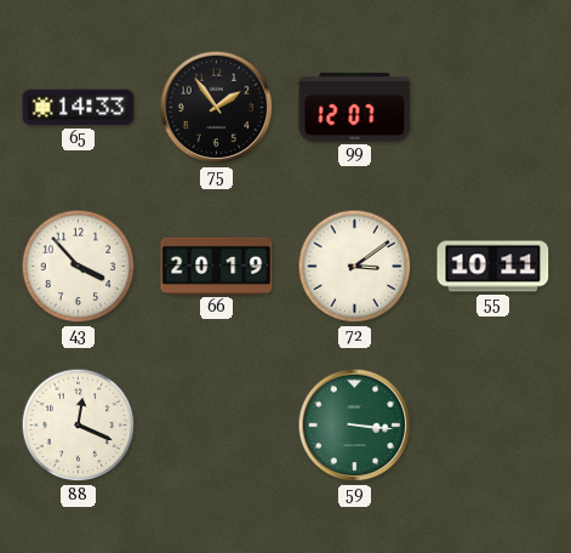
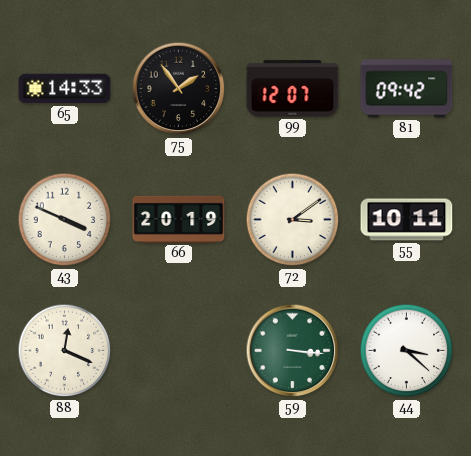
81: none -> 09:42 (407, 89)
43: 3:53 -> 3:49 (65, 220)
44: none -> 3:22 (407, 351)
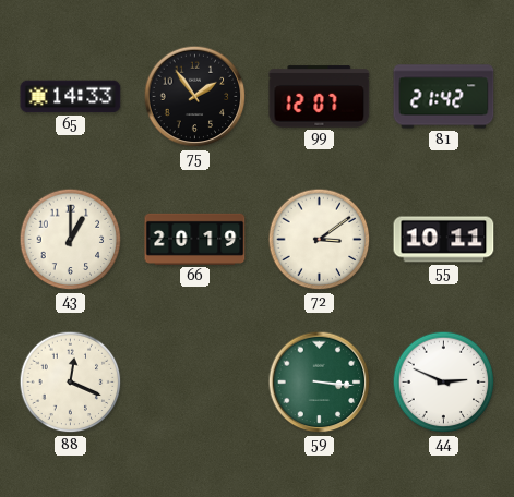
81: 09:42 -> 21:42 (444, 97)
43: 3:49 -> 1:00 (71, 240)
44: 3:22 -> 2:49 (444, 383)
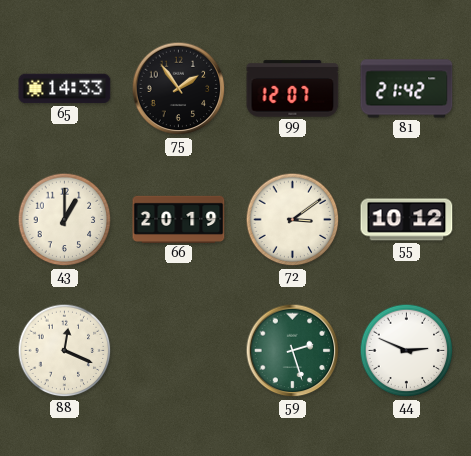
55: 10:11 -> 10:12 (407, 220)
59: 3:16 -> 2:27 (293, 351)
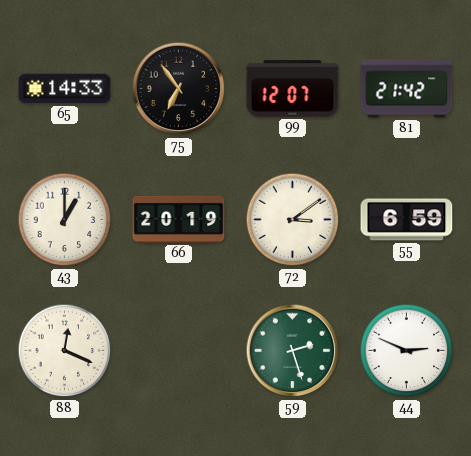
75: 1:54 -> 6:54 (179, 89)
55: 10:12 -> 6:59 (407, 220)
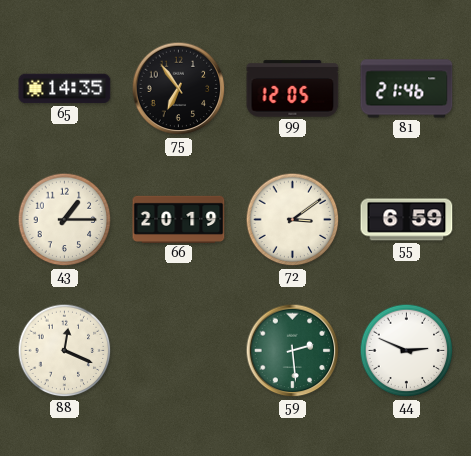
65: 14:33 -> 14:35 (65, 89)
99: 12:07 -> 12:05 (293, 89)
81: 21:42 -> 21:46 (407, 89)
43: 1:00 -> 1:15 (65, 220)
59: 2:27 -> 2:29 (293, 351)
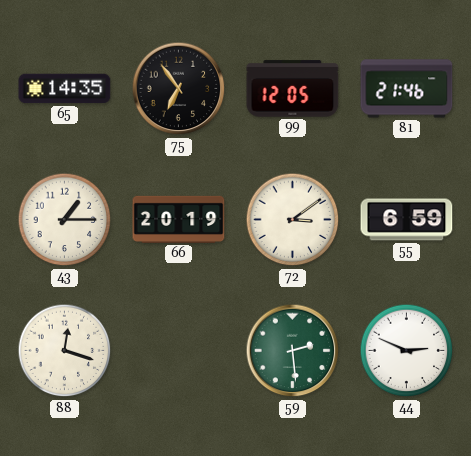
88: 12:19 -> 12:18 (65, 351)
